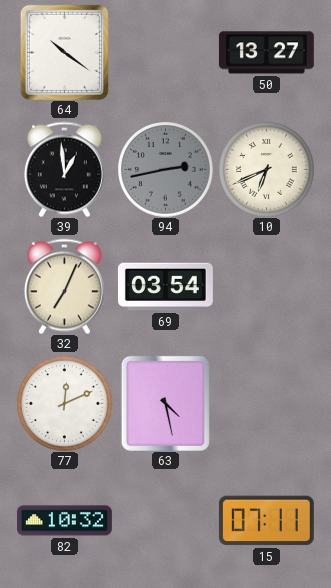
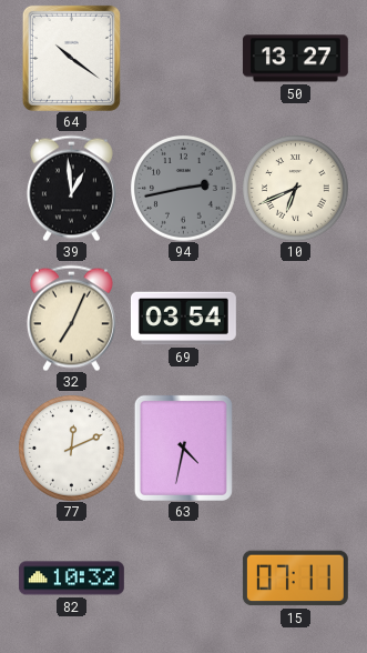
63: 4:28 -> 4:32 (183, 448)
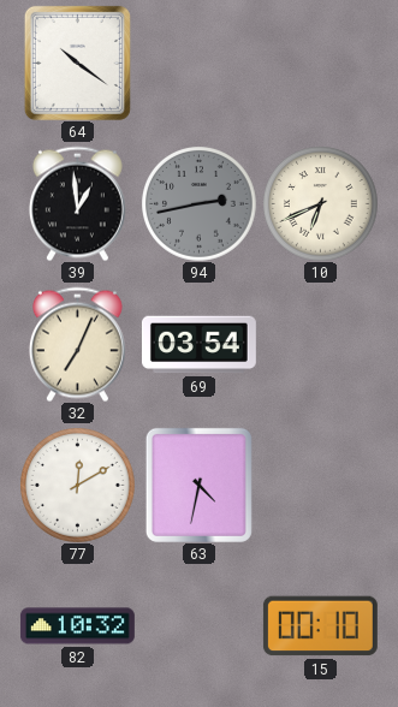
50: 13:27 -> none (295, 59)
77: 12:11 -> 12:10 (78, 486)
15: 07:11 -> 00:10 (320, 626)
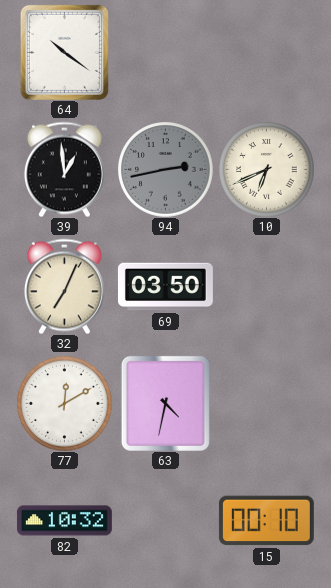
69: 03:54 -> 03:50 (165, 287)
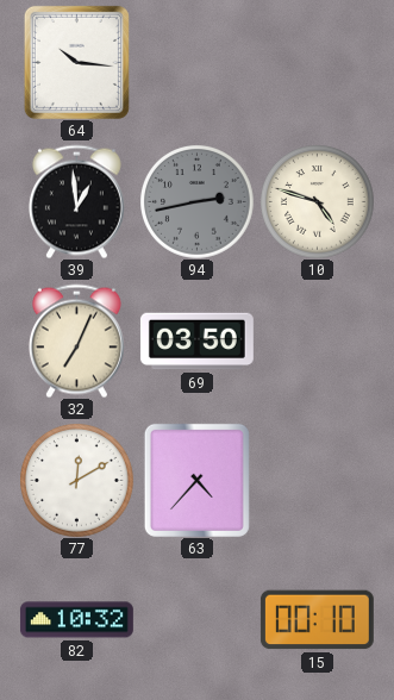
64: 10:21 -> 10:16 (76, 62)
10: 6:41 -> 4:48 (318, 202)
63: 4:32 -> 4:37 (196, 480)
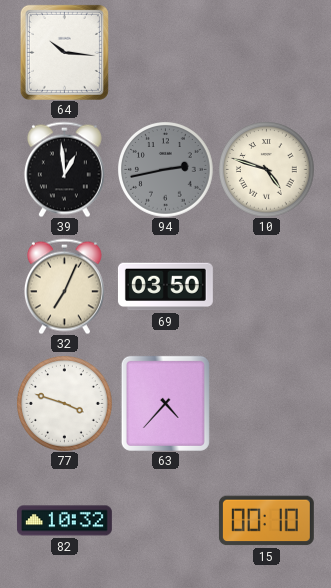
77: 12:10 -> 3:48 (65, 404)
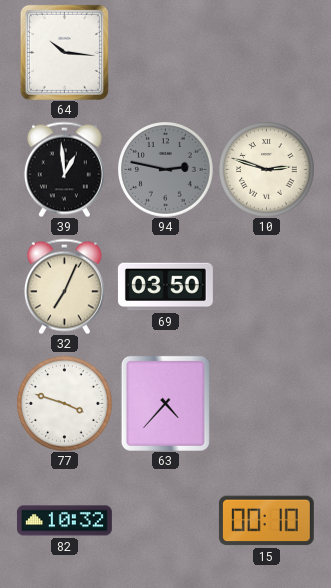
94: 2:43 -> 2:47 (166, 170)
10: 4:48 -> 2:48 (267, 170)
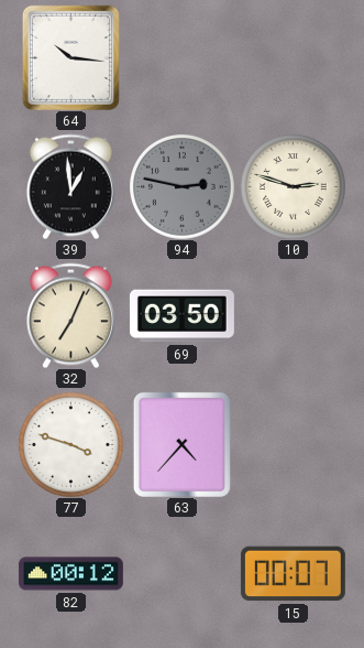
82: 10:32 -> 00:12 (70, 574)
15: 00:10 -> 00:07 (293, 574)
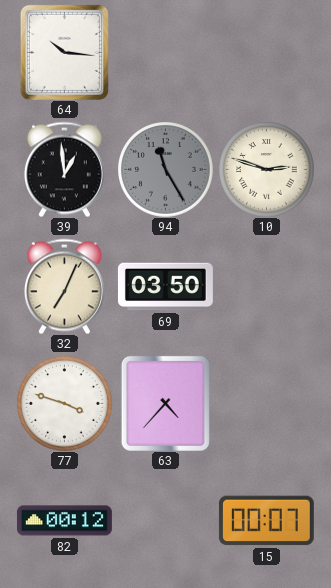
94: 2:47 -> 11:25 (166, 170)
